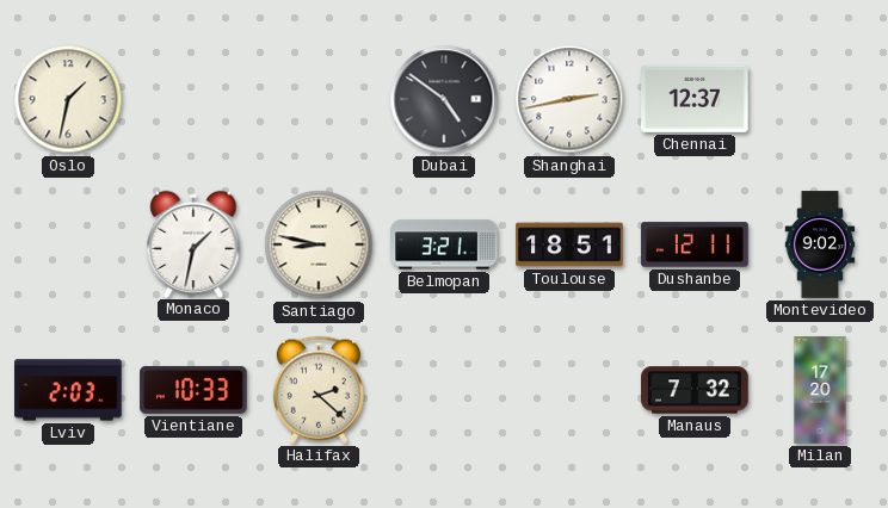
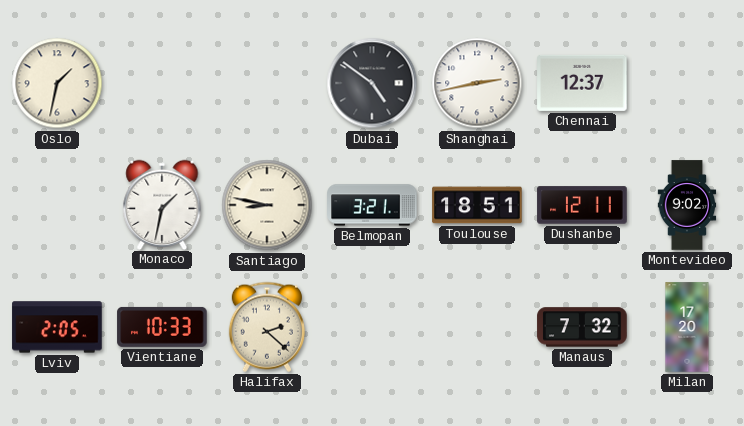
Lviv: 2:03 -> 2:05 (57, 327)
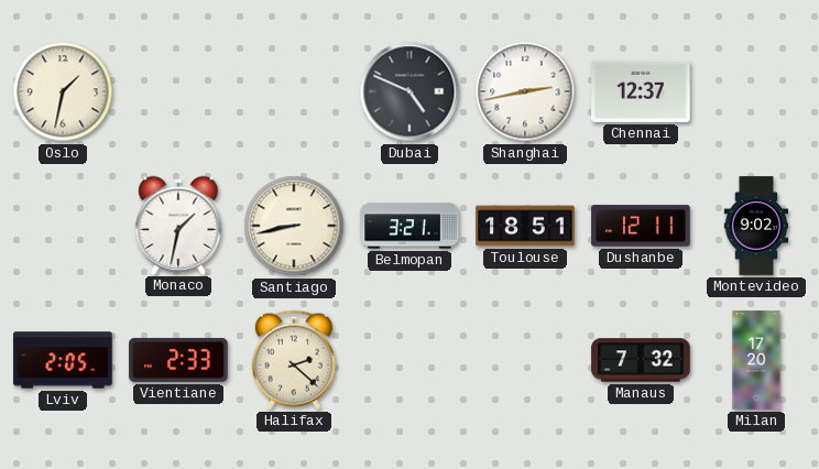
Dubai: 4:51 -> 4:49 (409, 91)
Santiago: 8:47 -> 8:43 (294, 226)
Vientiane: 10:33 -> 2:33 (178, 360)
